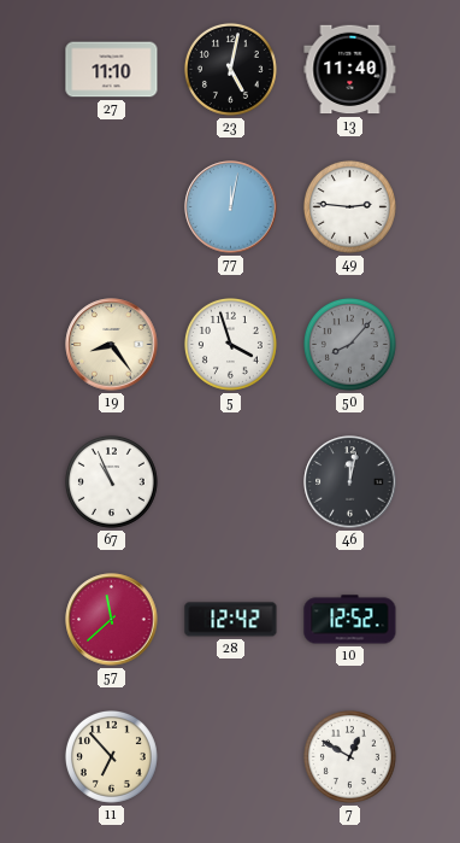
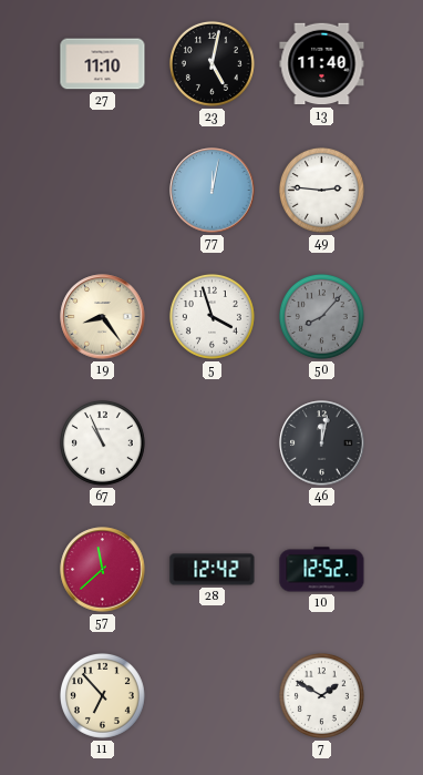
7: 12:50 -> 1:50 (321, 695)
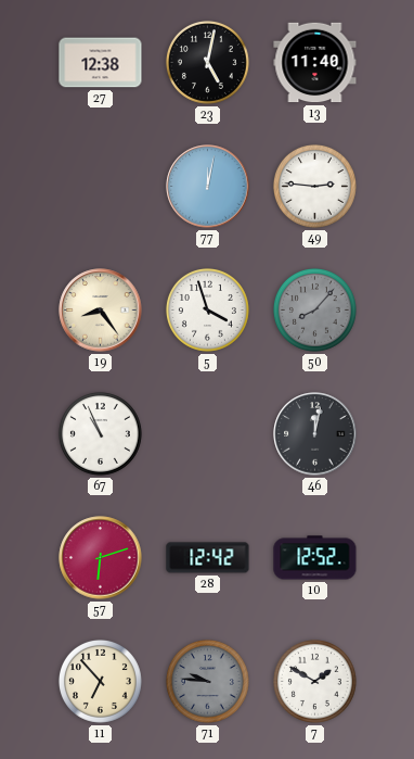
27: 11:10 -> 12:38 (101, 63)
57: 11:38 -> 6:12 (101, 558)
71: none -> 9:46 (207, 681)
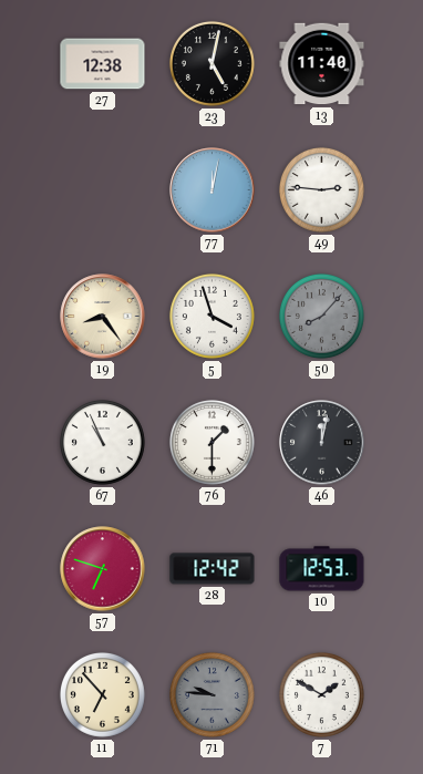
76: none -> 1:30 (211, 442)
57: 6:12 -> 6:48 (103, 569)
10: 12:52 -> 12:53 (322, 569)
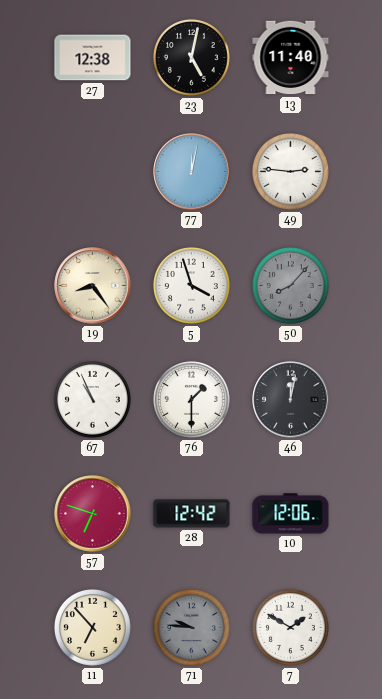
10: 12:53 -> 12:06 (291, 514)
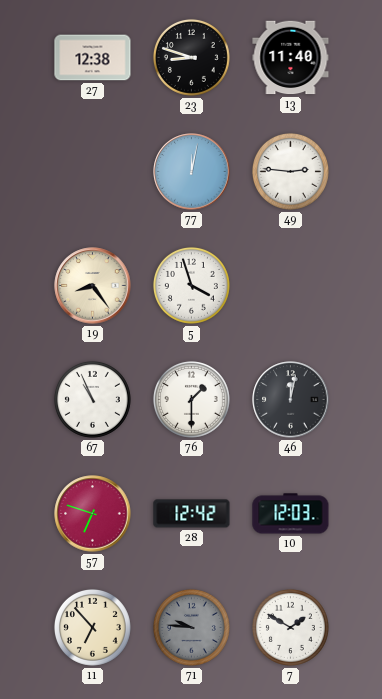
23: 5:02 -> 8:48 (191, 57)
50: 8:07 -> none (290, 285)
10: 12:06 -> 12:03 (291, 514)
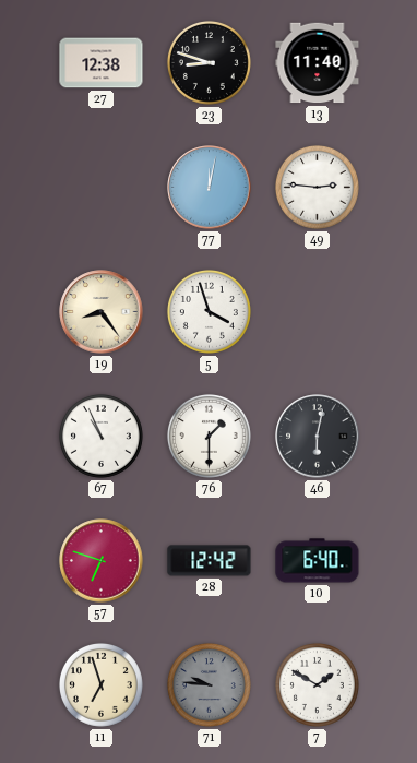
46: 12:02 -> 6:02 (318, 437)
10: 12:03 -> 6:40 (318, 561)
11: 6:53 -> 6:57 (100, 684)
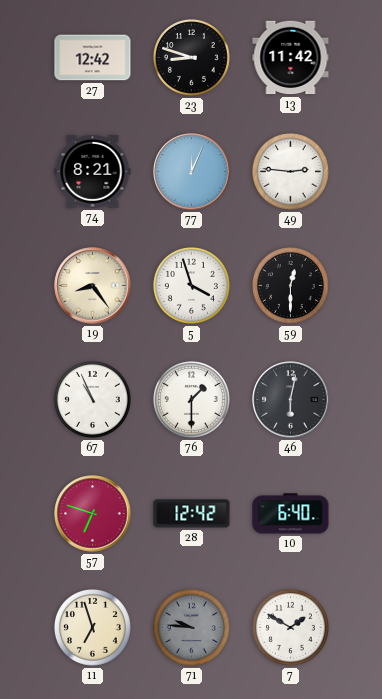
27: 12:38 -> 12:42 (93, 58)
13: 11:40 -> 11:42 (291, 58)
74: none -> 8:21 (93, 171)
77: 12:02 -> 12:04 (192, 172)
59: none -> 12:30 (290, 285)
